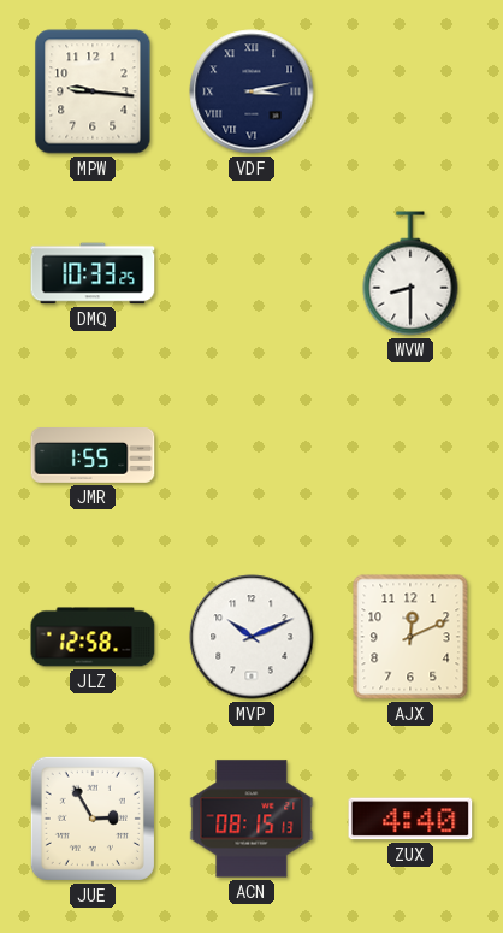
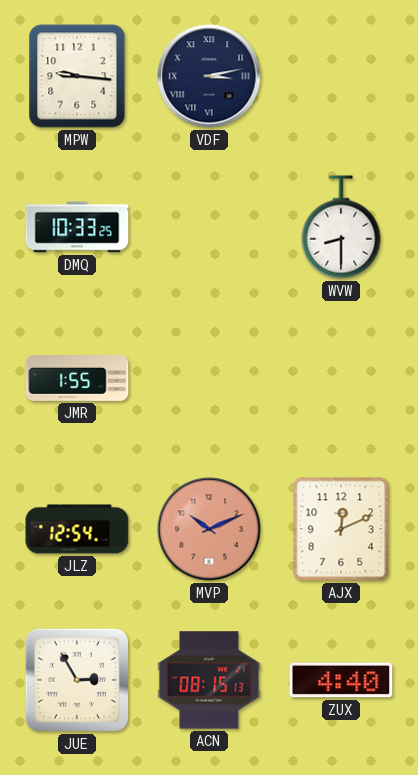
JLZ: 12:58 -> 12:54 (77, 529)
MVP dial: white -> salmon (209, 529)
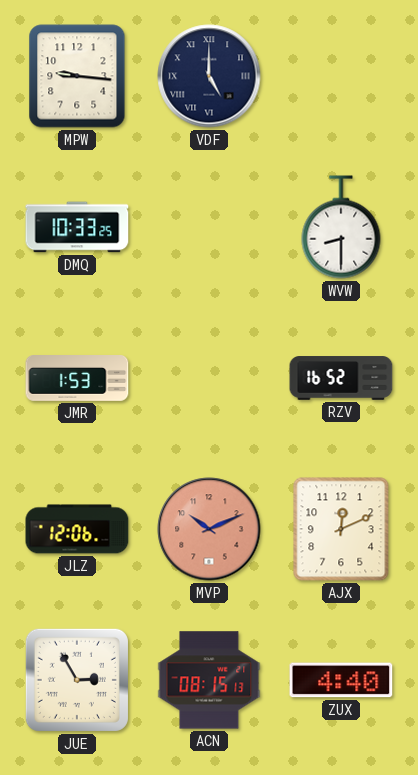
VDF: 3:13 -> 5:00 (209, 76)
JMR: 1:55 -> 1:53 (77, 379)
RZV: none -> 16:52 (341, 378)
JLZ: 12:54 -> 12:06 (77, 529)
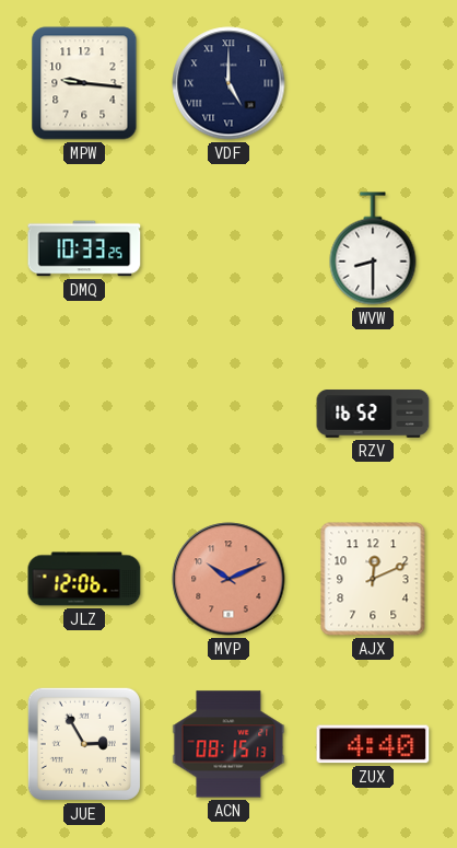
JMR: 1:53 -> none (77, 379)
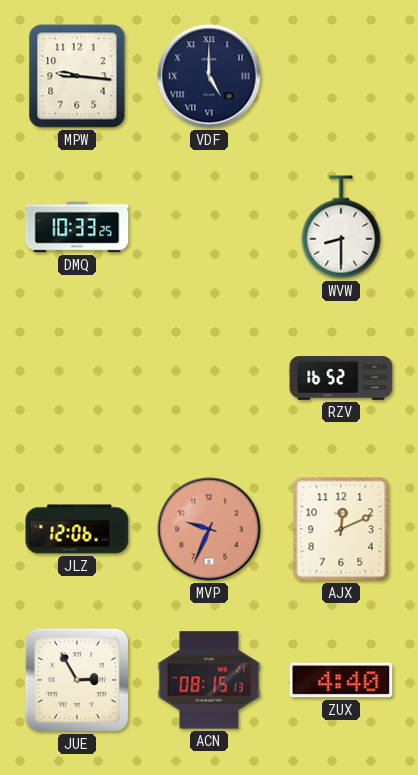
MVP: 10:11 -> 9:34 (209, 529)
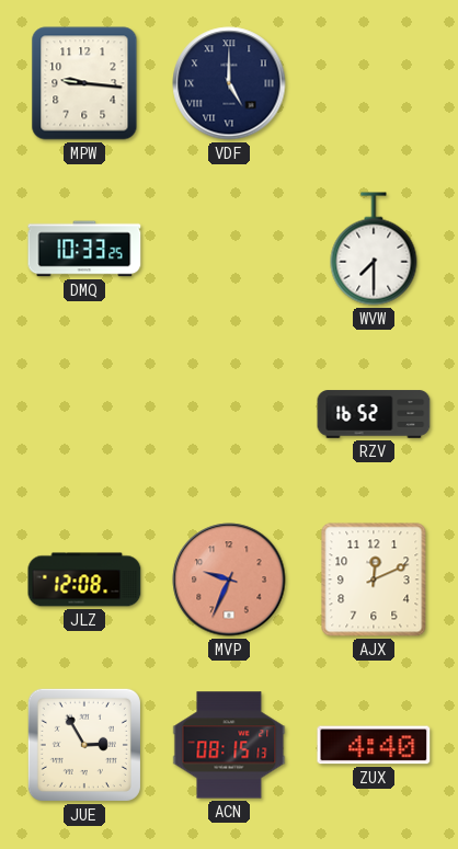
WVW: 8:30 -> 7:30 (374, 249)
JLZ: 12:06 -> 12:08 (84, 580)
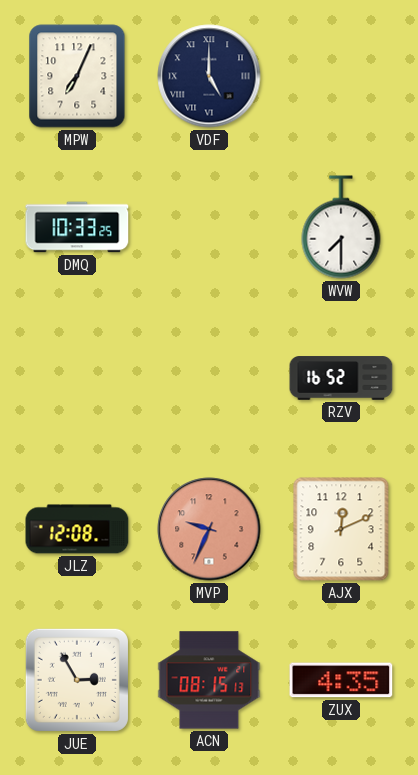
MPW: 9:16 -> 7:04 (77, 76)
ZUX: 4:40 -> 4:35 (341, 680)
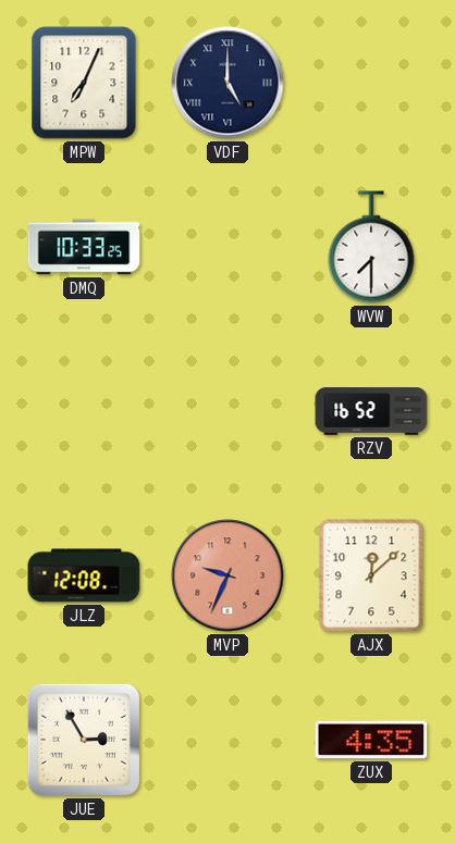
AJX: 12:11 -> 12:08 (371, 575)
ACN: 08:15 -> none (209, 680)
